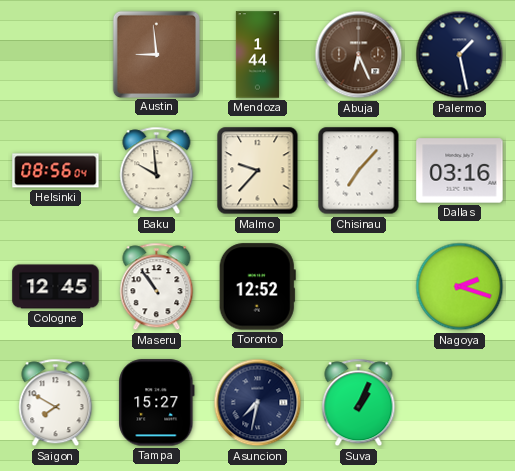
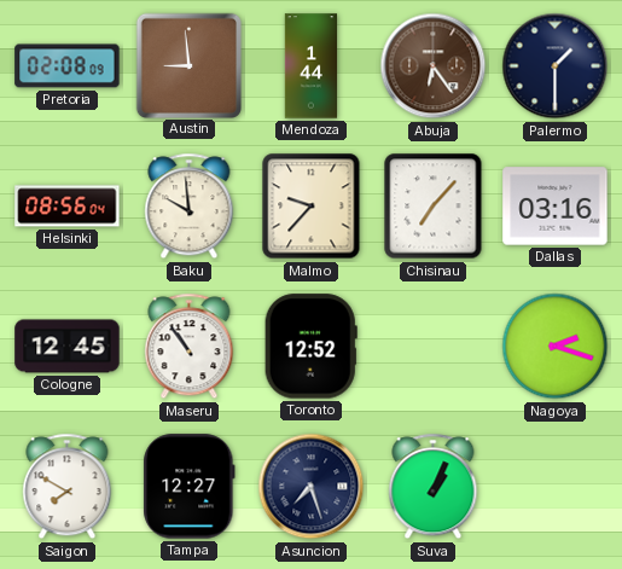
Pretoria: none -> 02:08 (68, 66)
Abuja: 6:26 -> 6:24 (434, 66)
Palermo: 1:28 -> 1:30 (556, 66)
Tampa: 15:27 -> 12:27 (190, 487)
Asuncion: 7:32 -> 7:27 (312, 487)
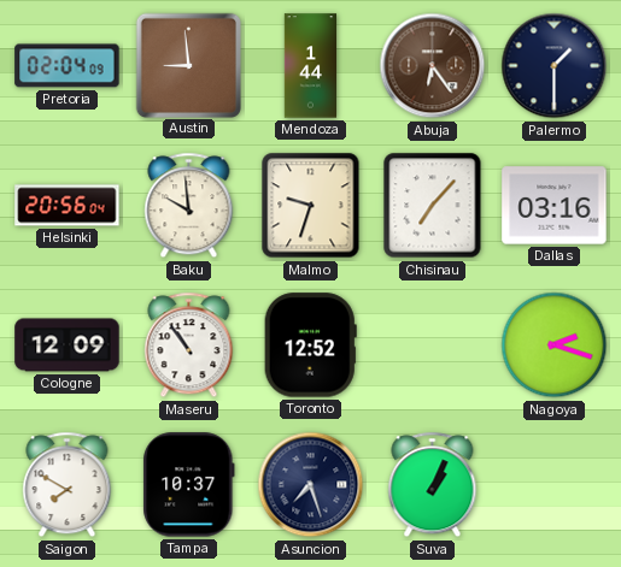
Pretoria: 02:08 -> 02:04 (68, 66)
Helsinki: 08:56 -> 20:56 (68, 206)
Malmo: 9:37 -> 9:33 (311, 206)
Cologne: 12:45 -> 12:09 (68, 345)
Tampa: 12:27 -> 10:37 (189, 485)
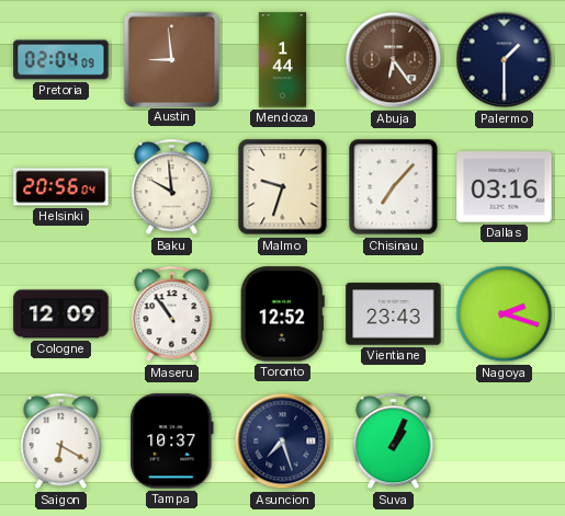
Vientiane: none -> 23:43 (394, 314)
Saigon: 7:50 -> 6:20 (61, 442)
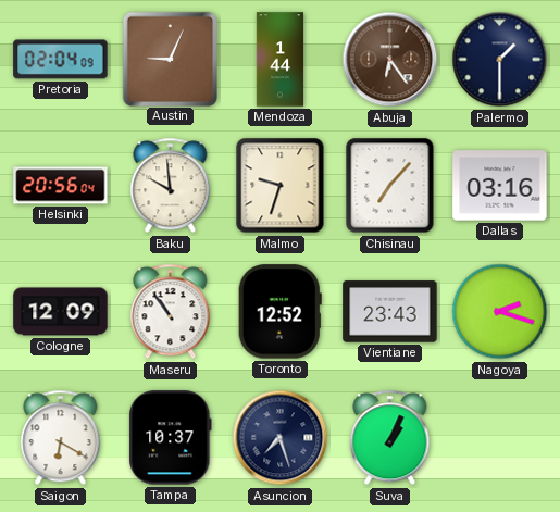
Austin: 8:59 -> 9:04 (170, 59)
